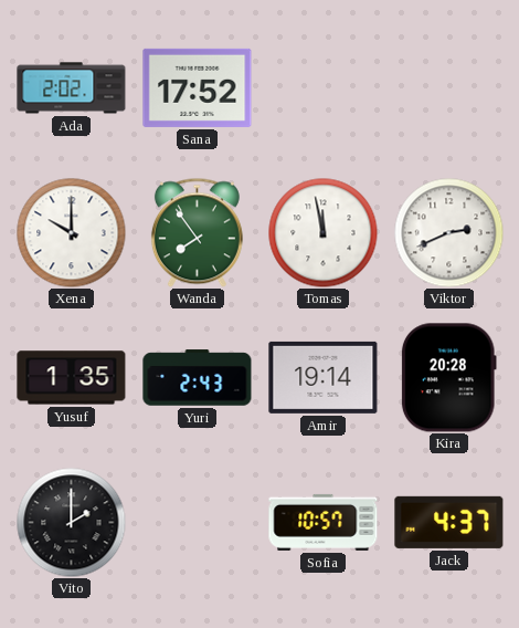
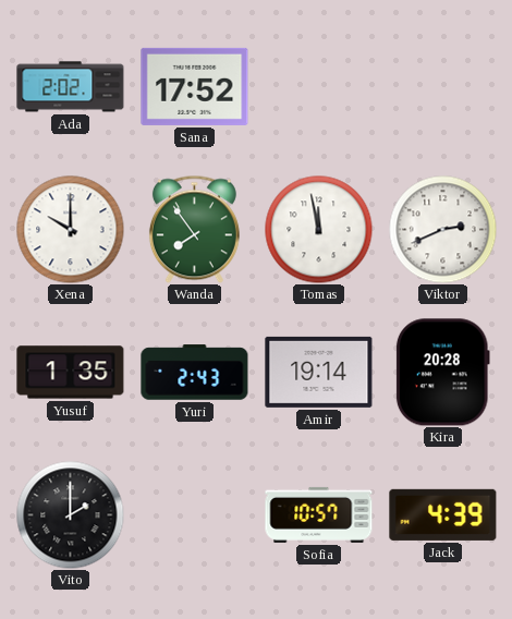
Jack: 4:37 -> 4:39 (443, 514)
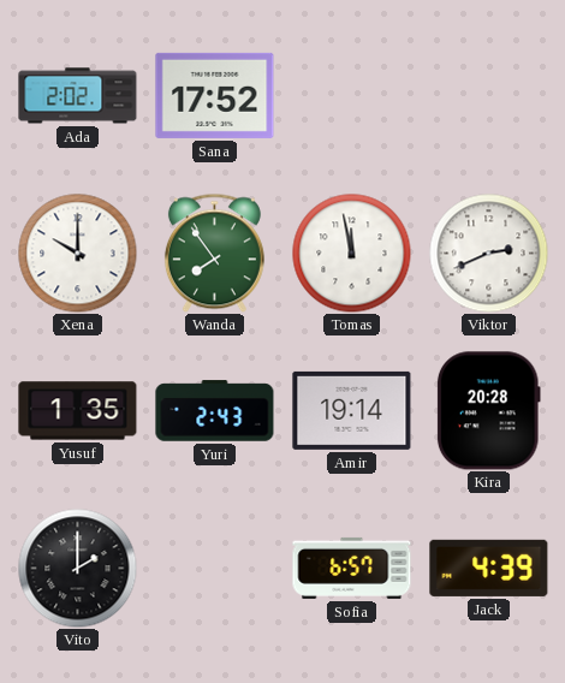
Sofia: 10:57 -> 6:57 (352, 568)
